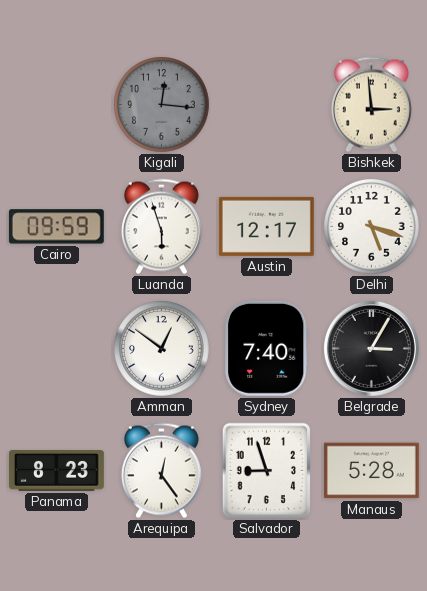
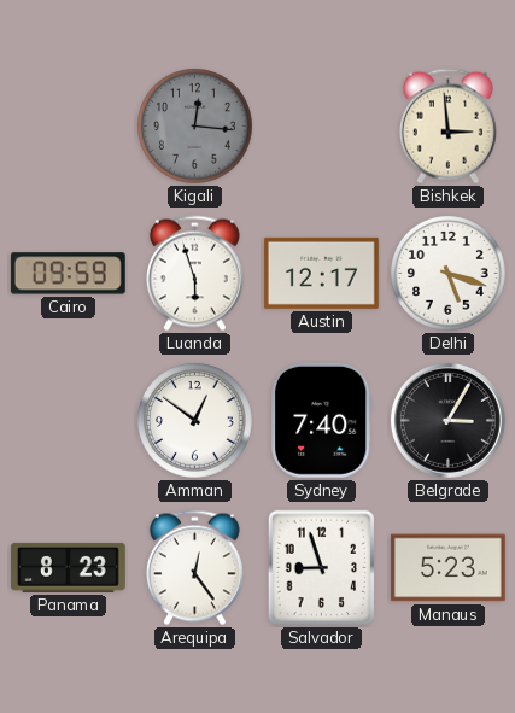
Manaus: 5:28 -> 5:23 (447, 568)
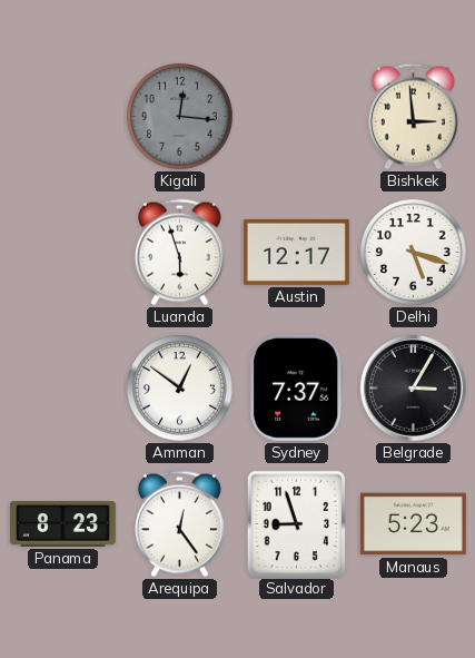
Cairo: 09:59 -> none (68, 274)
Sydney: 7:40 -> 7:37 (297, 387)
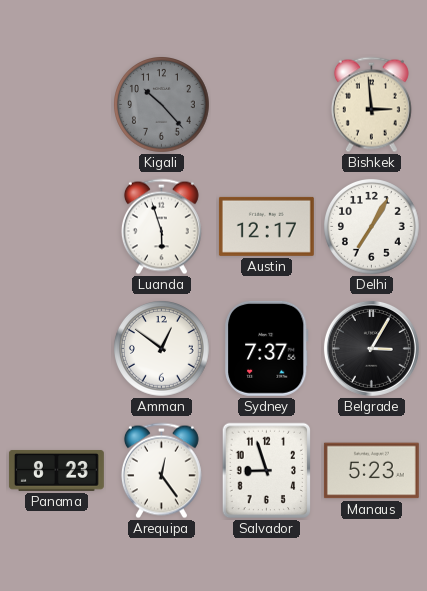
Kigali: 12:16 -> 10:23 (162, 105)
Delhi: 5:18 -> 7:05 (372, 227)
